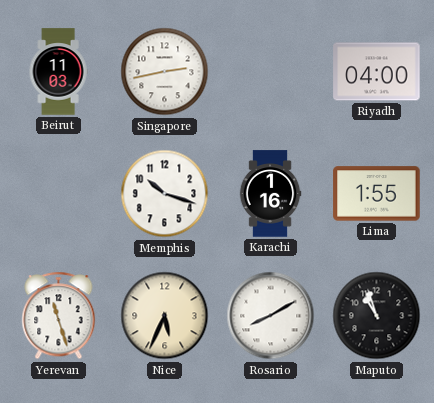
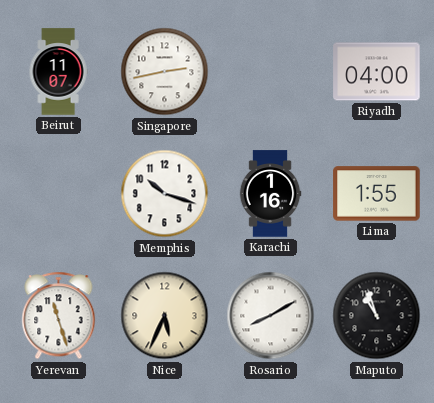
Beirut: 11:03 -> 11:07 (58, 72)
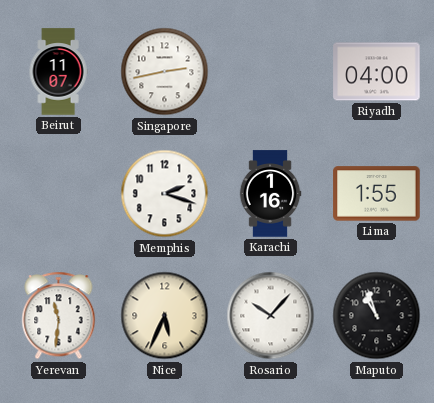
Memphis: 10:18 -> 2:18 (165, 194)
Yerevan: 11:27 -> 11:31 (59, 316)
Rosario: 8:10 -> 10:07 (271, 316)
